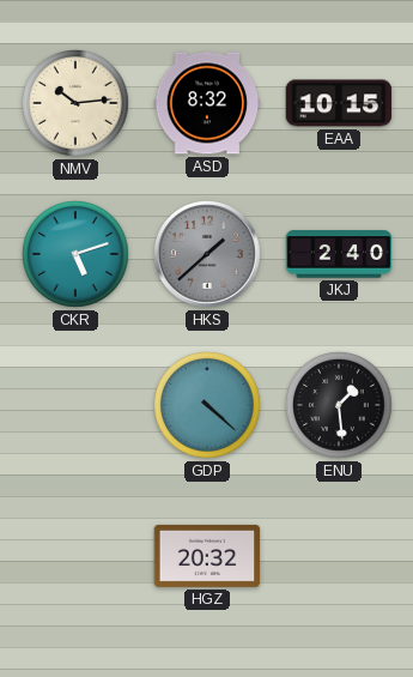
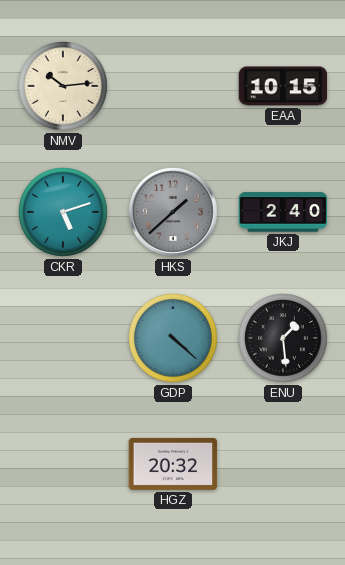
ASD: 8:32 -> none (207, 103)
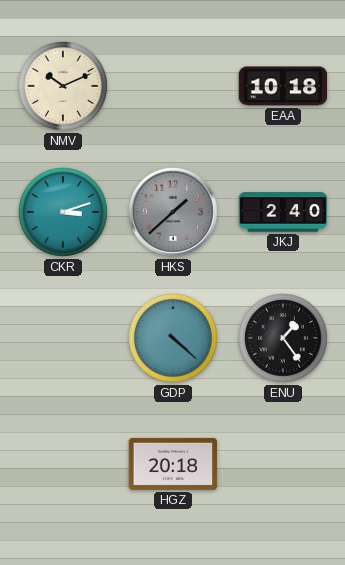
NMV: 10:14 -> 10:11 (64, 87)
EAA: 10:15 -> 10:18 (283, 86)
CKR: 5:12 -> 3:12 (64, 213)
ENU: 1:29 -> 1:24 (284, 339)
HGZ: 20:32 -> 20:18 (173, 464)
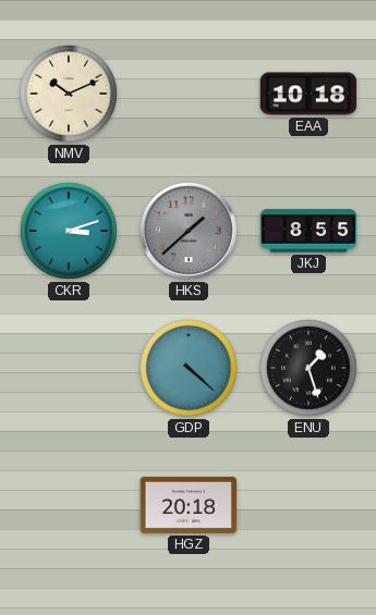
JKJ: 2:40 -> 8:55 (308, 231)
ENU: 1:24 -> 1:27 (310, 369)
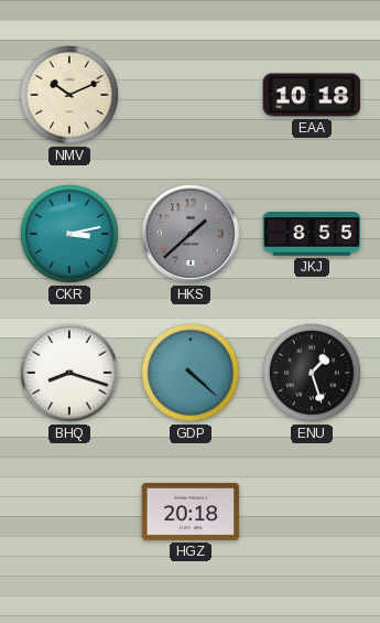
CKR: 3:12 -> 3:13 (70, 235)
BHQ: none -> 8:18 (70, 374)
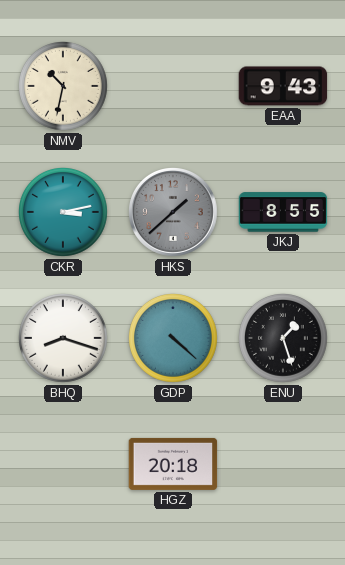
NMV: 10:11 -> 10:32 (64, 87)
EAA: 10:18 -> 9:43 (283, 86)
